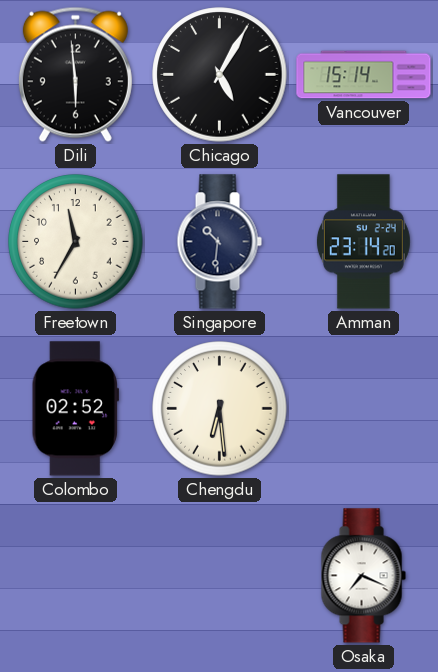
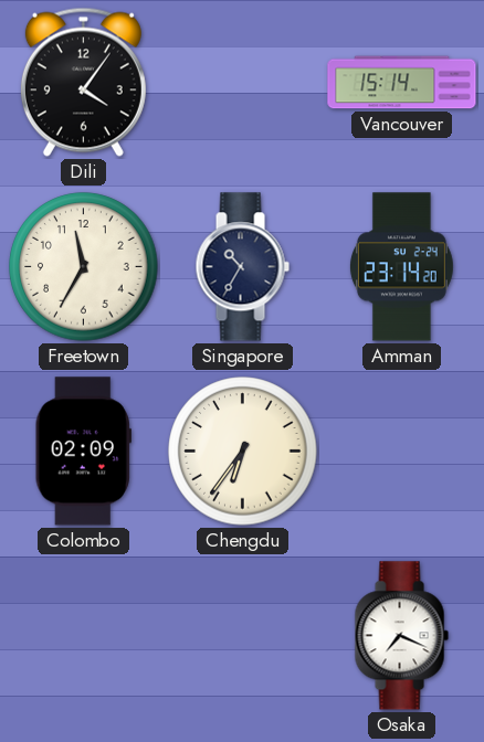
Dili: 5:59 -> 4:06 (83, 82)
Chicago: 5:05 -> none (220, 75)
Singapore: 10:31 -> 10:35 (242, 267)
Colombo: 02:52 -> 02:09 (83, 452)
Chengdu: 6:29 -> 6:36 (243, 452)
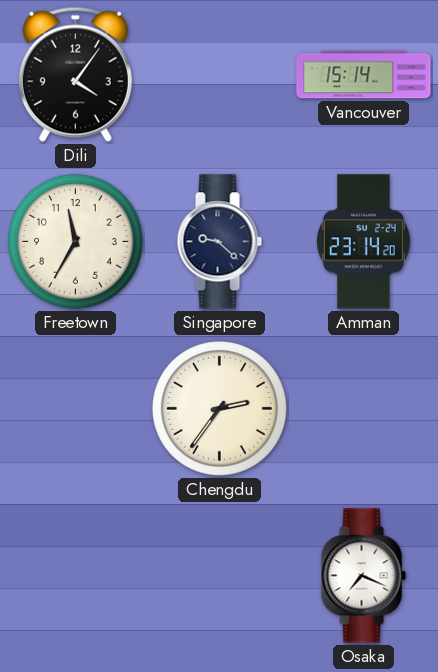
Singapore: 10:35 -> 9:22 (219, 242)
Colombo: 02:09 -> none (83, 452)
Chengdu: 6:36 -> 2:36 (220, 409)
